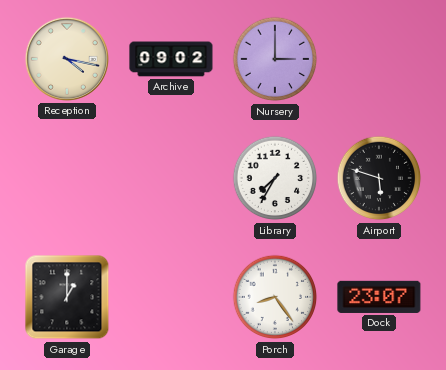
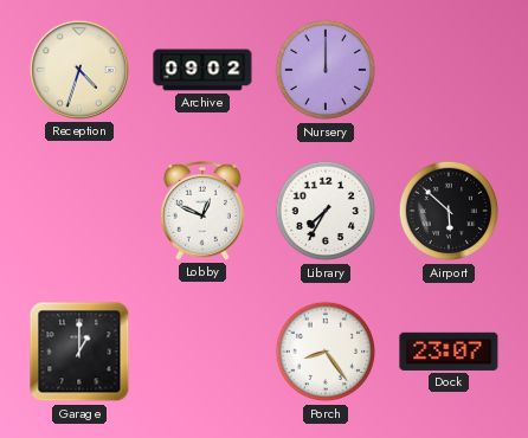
Reception: 4:17 -> 4:33 (79, 70)
Nursery: 3:00 -> 12:00 (326, 70)
Lobby: none -> 12:49 (202, 211)
Airport: 5:48 -> 5:52 (449, 211)
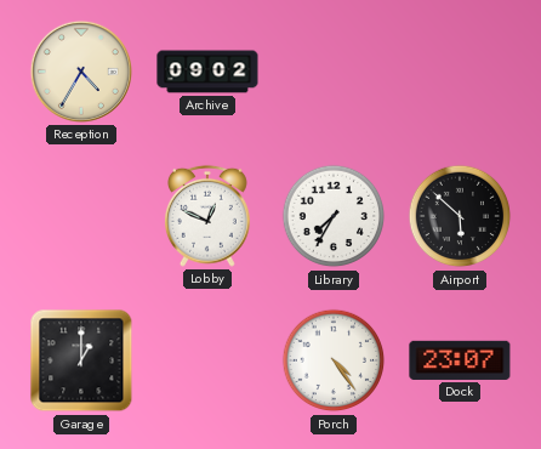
Reception: 4:33 -> 4:35 (81, 72)
Nursery: 12:00 -> none (326, 70)
Porch: 8:24 -> 4:24 (334, 360)
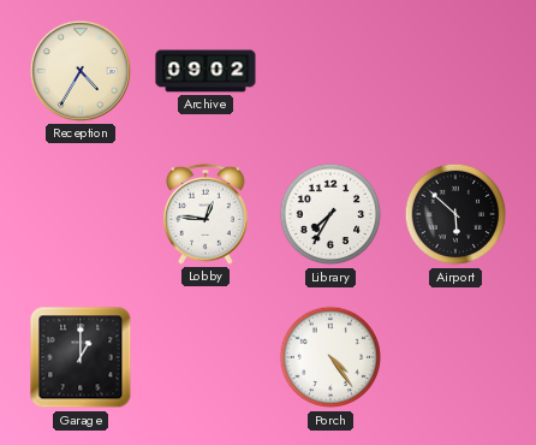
Lobby: 12:49 -> 12:46 (206, 214)
Dock: 23:07 -> none (460, 360)
